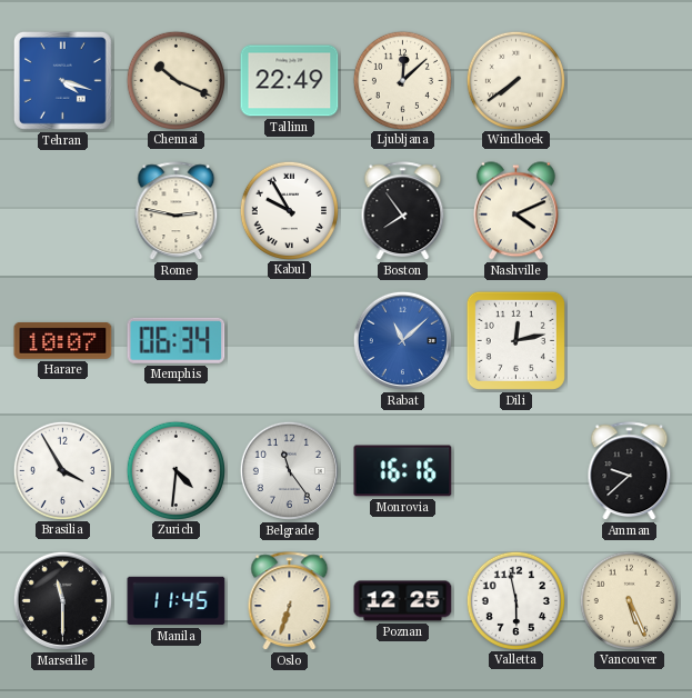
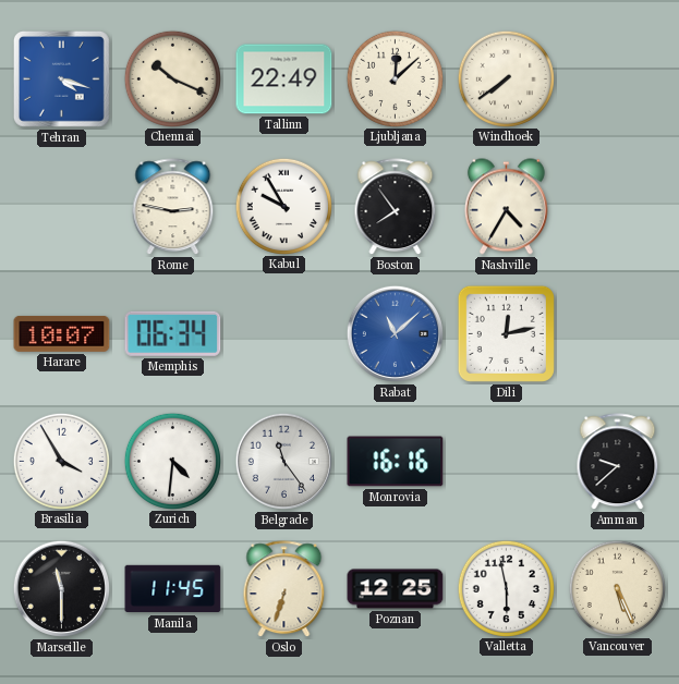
Nashville: 4:11 -> 4:35 (506, 207)
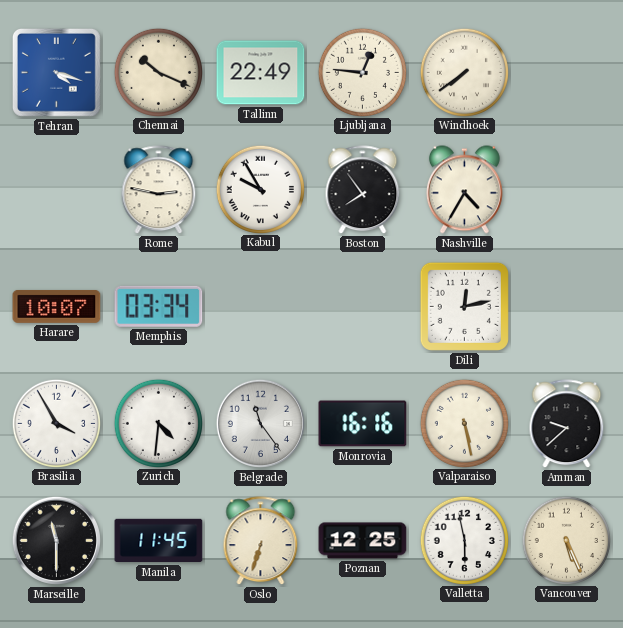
Ljubljana: 12:08 -> 12:46 (362, 72)
Memphis: 06:34 -> 03:34 (159, 306)
Rabat: 11:08 -> none (395, 333)
Valparaiso: none -> 5:28 (464, 423)
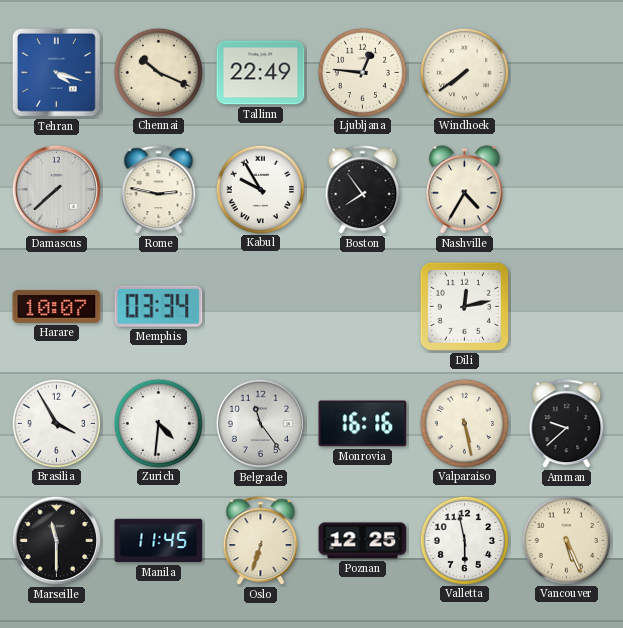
Damascus: none -> 7:38 (56, 189)
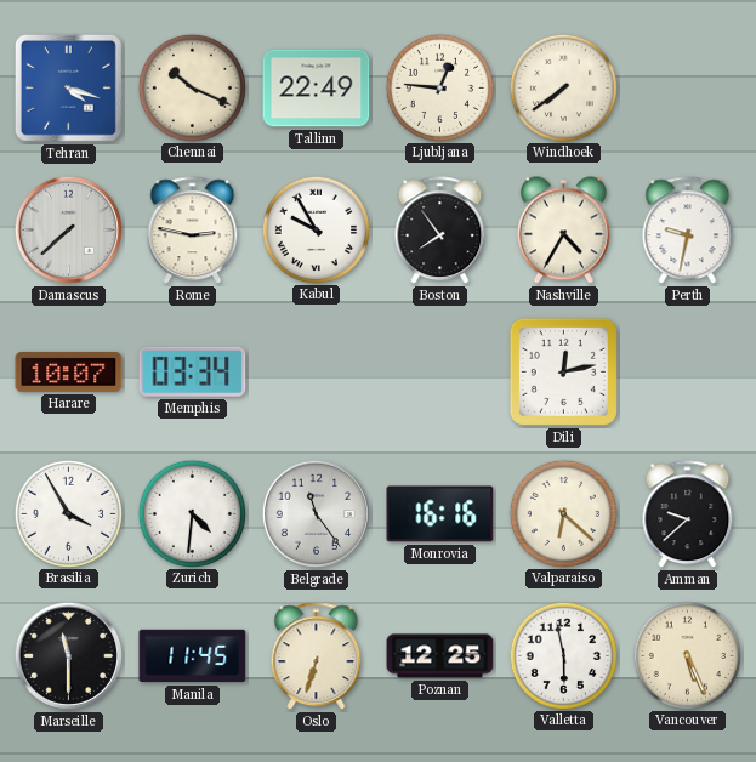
Perth: none -> 9:32 (688, 231)
Valparaiso: 5:28 -> 6:22 (563, 513)
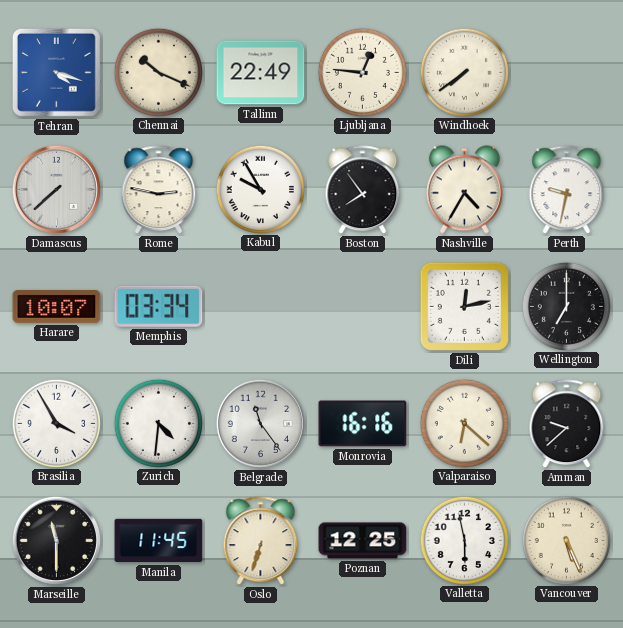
Wellington: none -> 7:00 (566, 306)
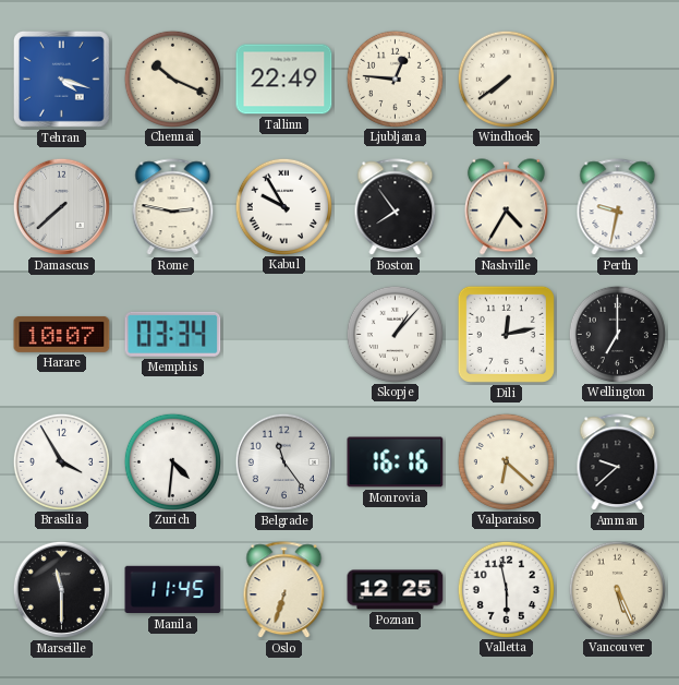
Skopje: none -> 1:07 (395, 334)
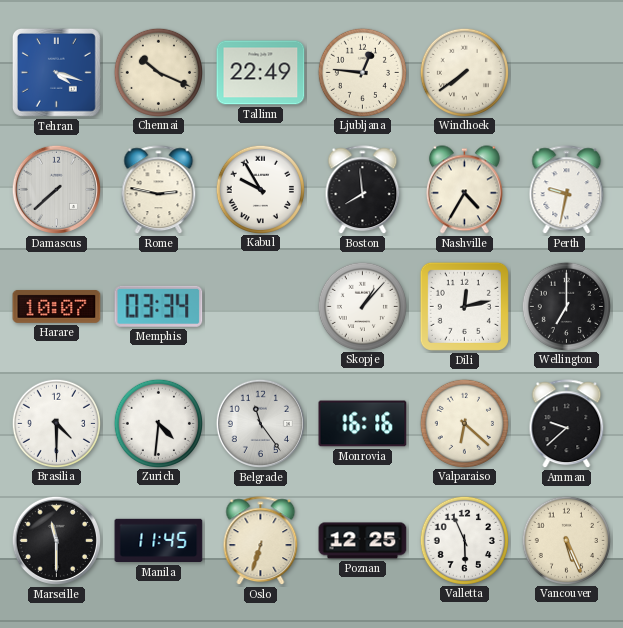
Boston: 7:54 -> 7:59 (363, 190)
Brasilia: 3:55 -> 4:30 (56, 423)
Valletta: 5:58 -> 5:56 (464, 540)
